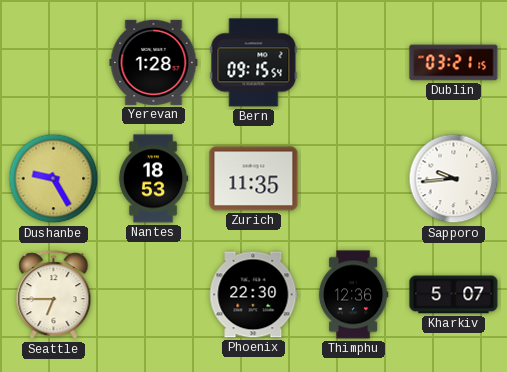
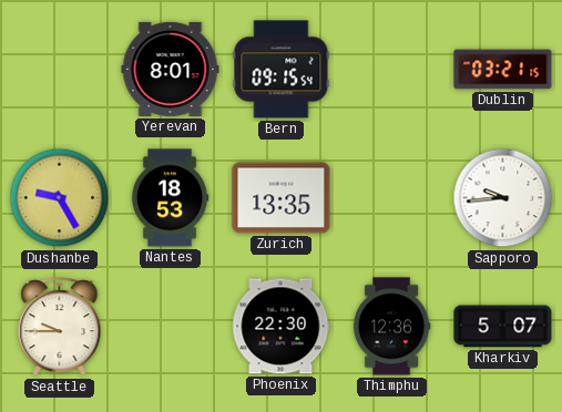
Yerevan: 1:28 -> 8:01 (171, 69)
Zurich: 11:35 -> 13:35 (282, 198)
Seattle: 6:45 -> 9:45 (60, 327)
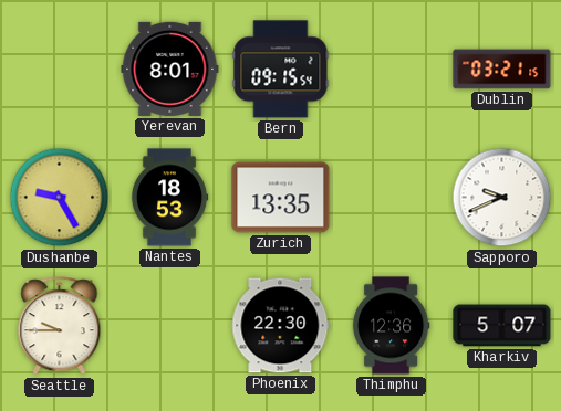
Sapporo: 9:44 -> 9:41 (502, 198)
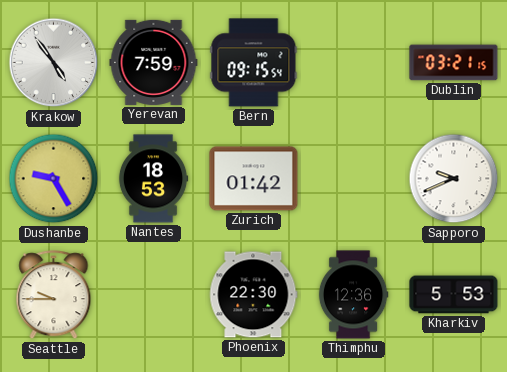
Krakow: none -> 4:54 (54, 63)
Yerevan: 8:01 -> 7:59 (154, 62)
Zurich: 13:35 -> 01:42 (254, 179)
Kharkiv: 5:07 -> 5:53 (454, 295)
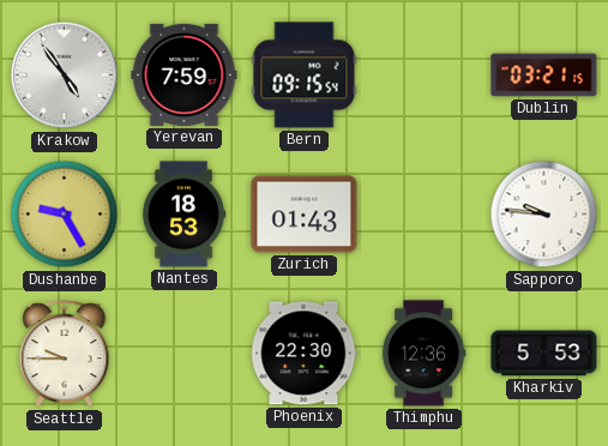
Zurich: 01:42 -> 01:43 (305, 215)
Sapporo: 9:41 -> 9:46 (544, 215)
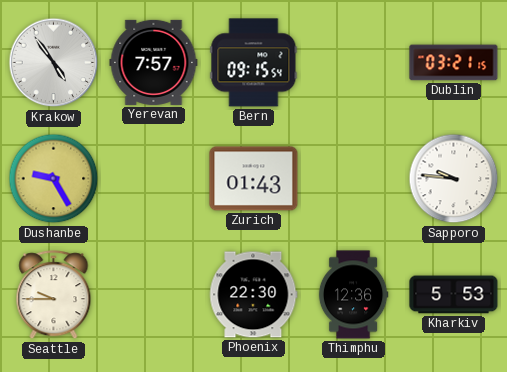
Yerevan: 7:59 -> 7:57 (154, 62)
Nantes: 18:53 -> none (183, 215)
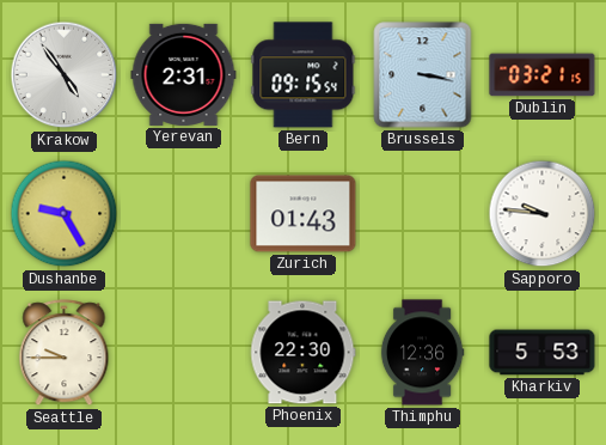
Yerevan: 7:57 -> 2:31 (184, 74)
Brussels: none -> 3:17 (423, 75)
